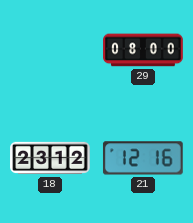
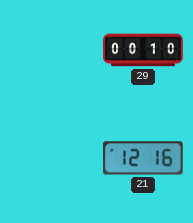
29: 08:00 -> 00:10 (143, 50)
18: 23:12 -> none (50, 158)
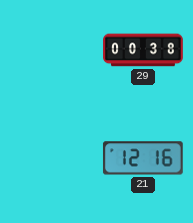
29: 00:10 -> 00:38 (143, 50)
